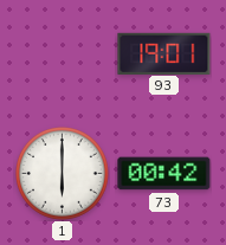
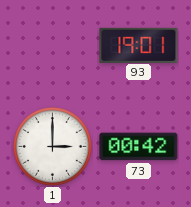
1: 6:00 -> 3:00 (53, 147)
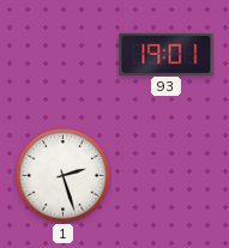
1: 3:00 -> 2:27 (64, 176)
73: 00:42 -> none (139, 147)
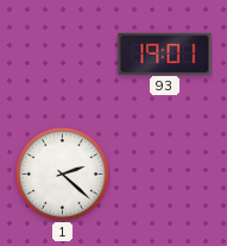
1: 2:27 -> 2:22 (63, 175)
